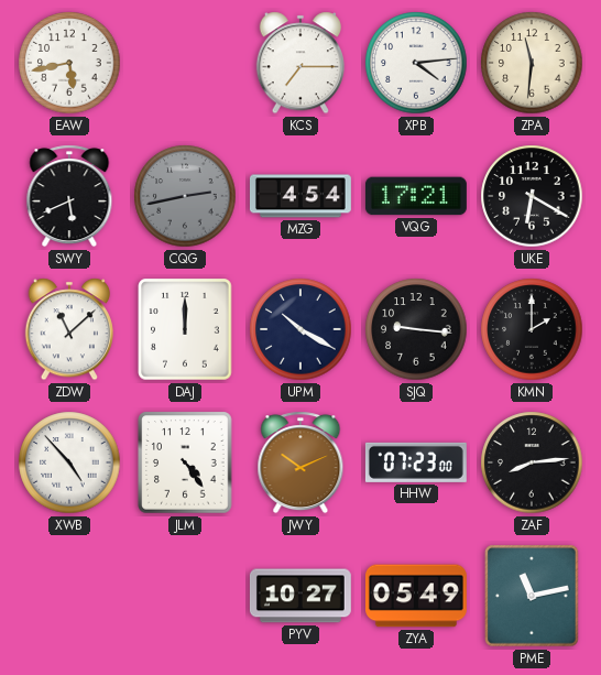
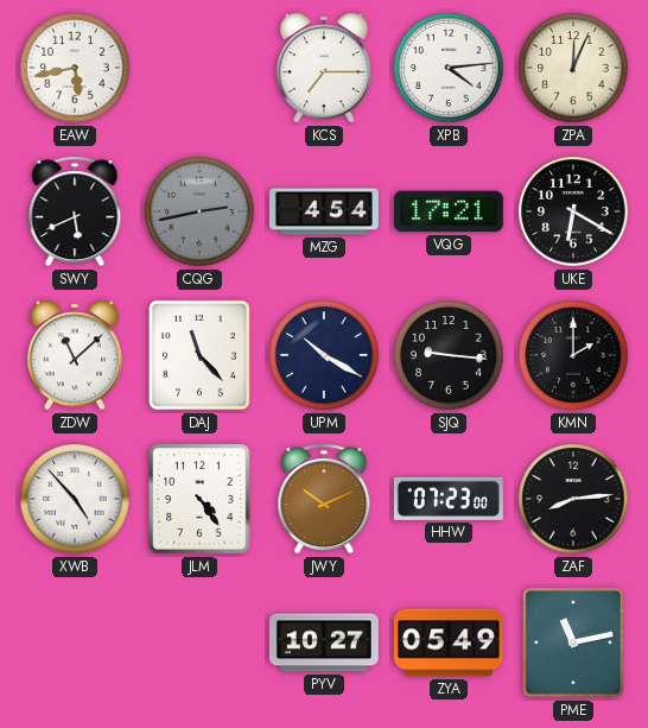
ZPA: 11:31 -> 12:04 (573, 68)
DAJ: 12:00 -> 11:23 (199, 355)
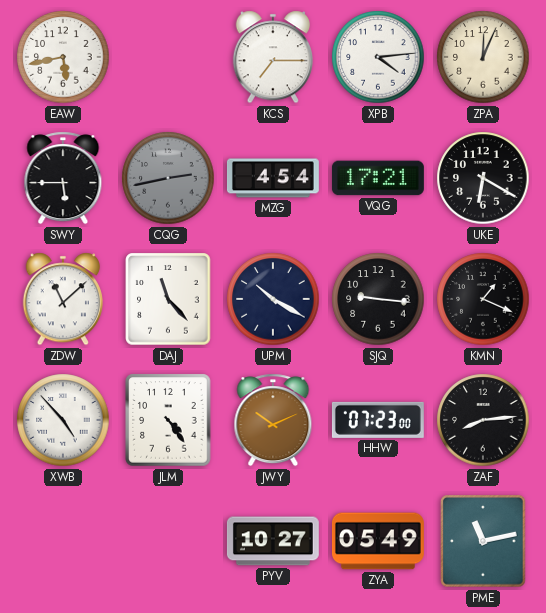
SWY: 5:41 -> 5:45 (63, 178)
KMN: 2:00 -> 1:19 (483, 299)
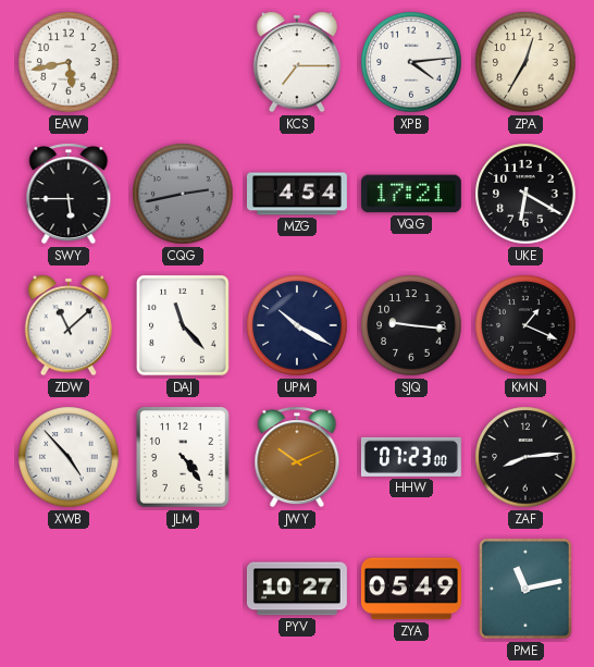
ZPA: 12:04 -> 12:35 (525, 62)
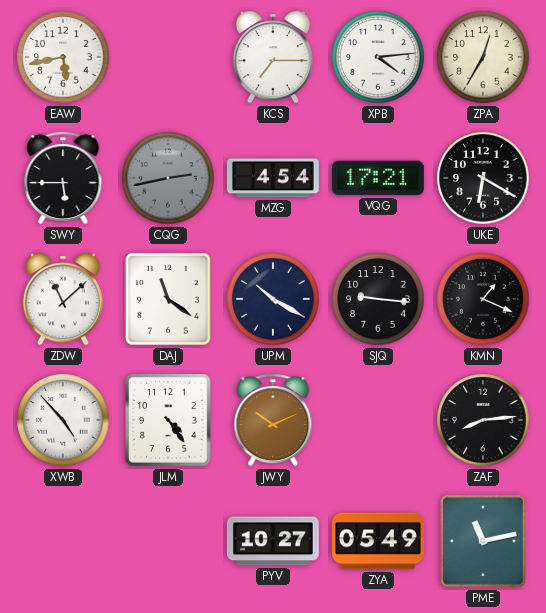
DAJ: 11:23 -> 11:21 (168, 299)
HHW: 07:23 -> none (411, 457)
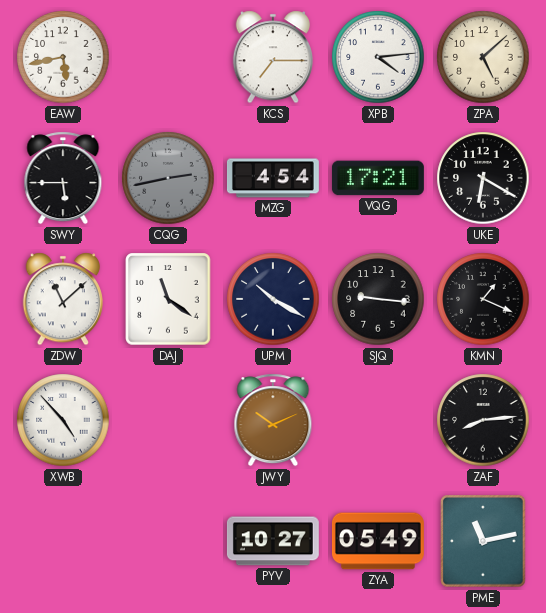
ZPA: 12:35 -> 5:08 (483, 57)
JLM: 4:24 -> none (168, 420)
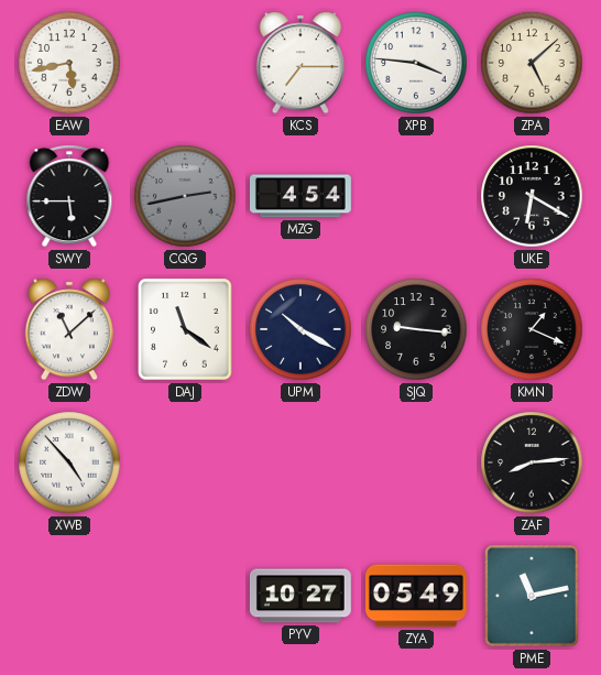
XPB: 4:14 -> 3:46 (416, 63)
VQG: 17:21 -> none (378, 178)
JWY: 10:11 -> none (273, 420)
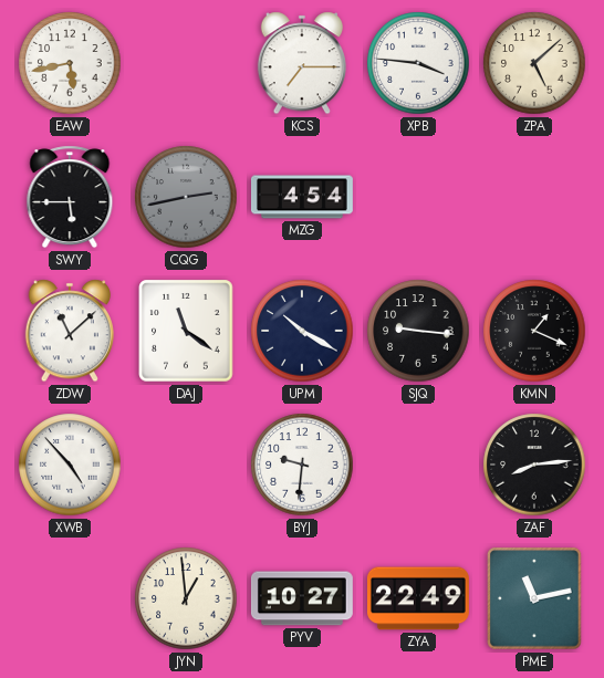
UKE: 6:20 -> none (532, 196)
BYJ: none -> 9:31 (302, 465)
JYN: none -> 12:59 (186, 598)
ZYA: 05:49 -> 22:49 (418, 598)
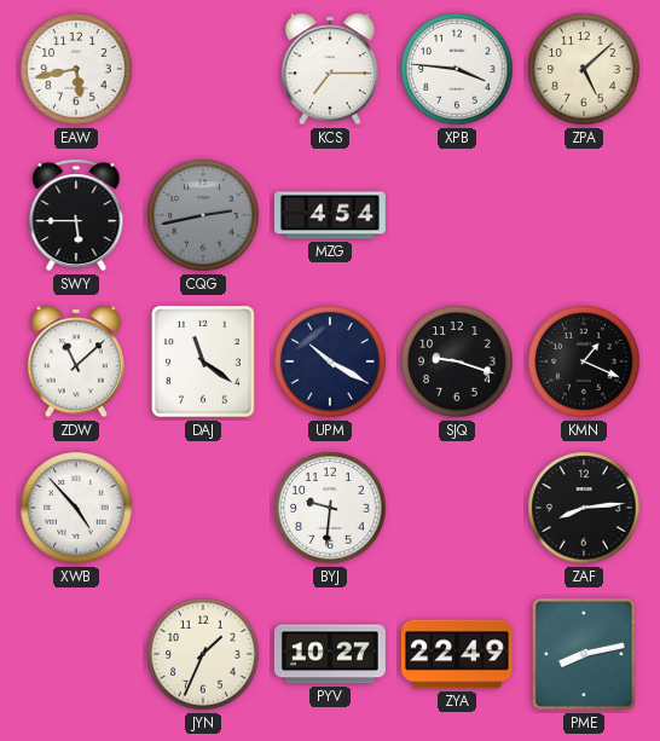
SJQ: 9:16 -> 9:18 (457, 361)
JYN: 12:59 -> 1:34 (203, 654)
PME: 11:13 -> 8:13 (584, 654)
